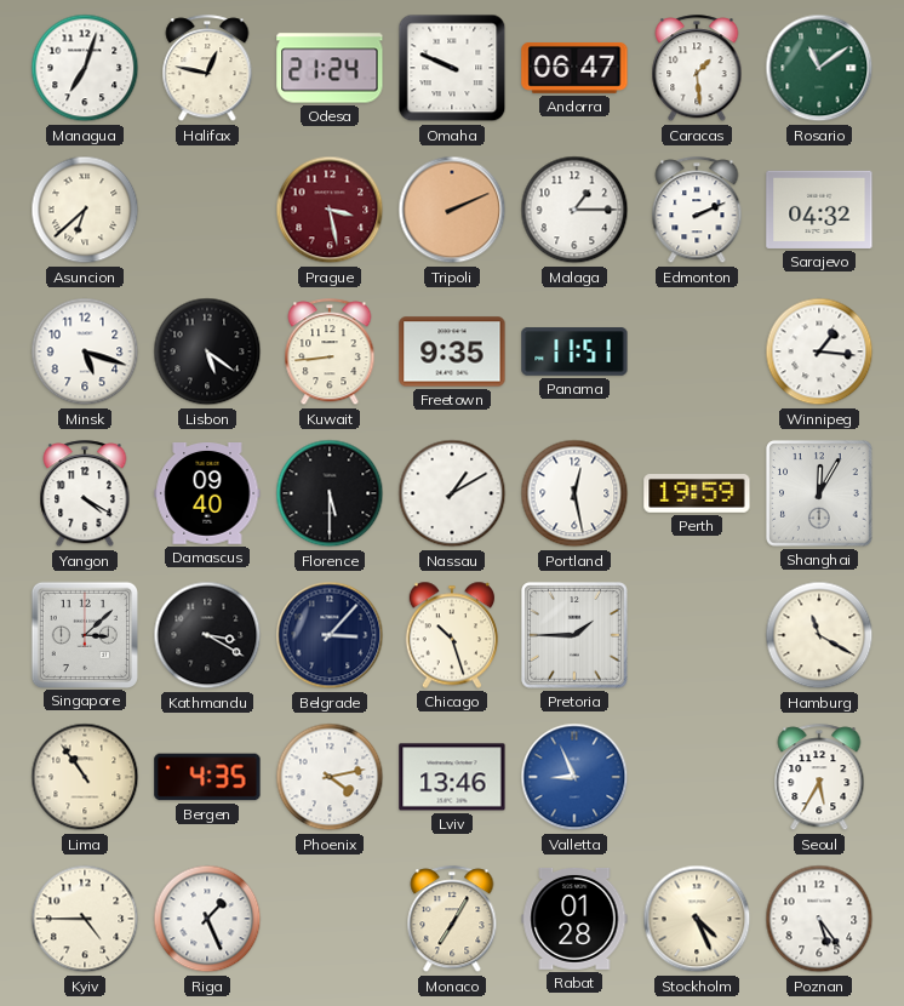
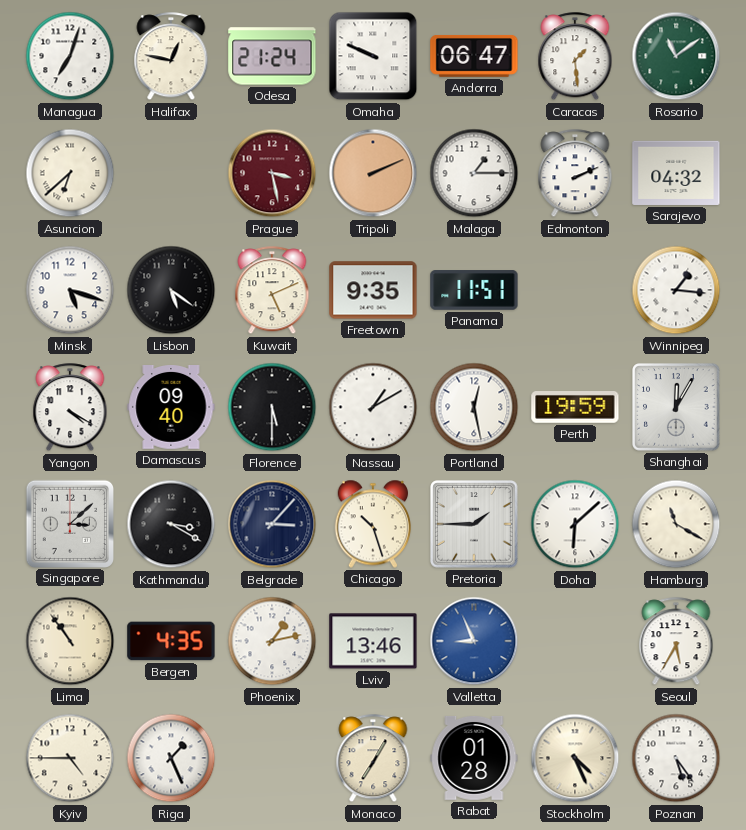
Kuwait: 8:44 -> 5:11 (272, 291)
Doha: none -> 6:08 (575, 524)
Phoenix: 4:13 -> 1:13 (272, 641)
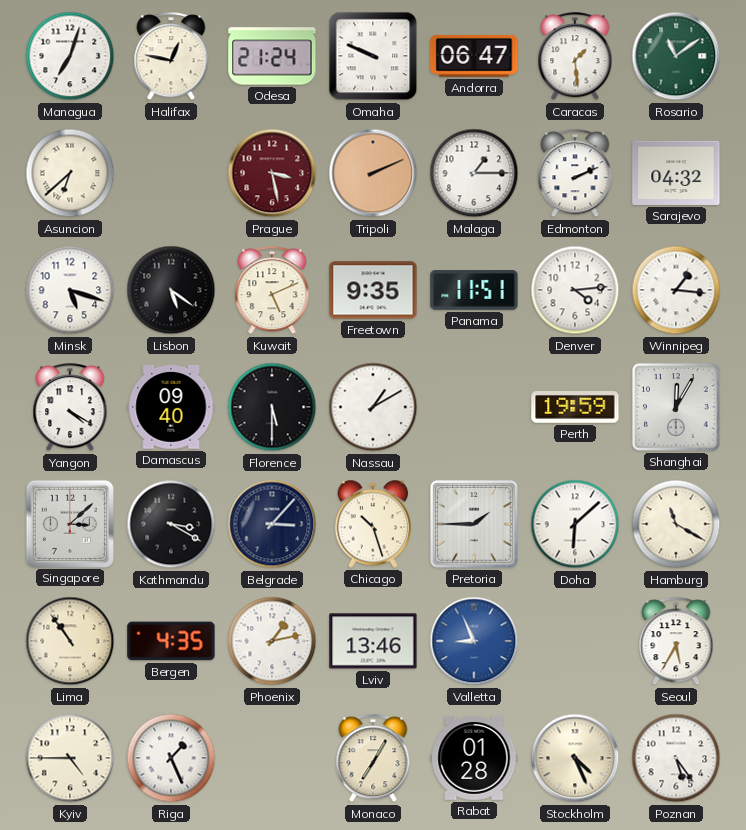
Denver: none -> 4:14 (575, 290)
Portland: 12:28 -> none (474, 407)
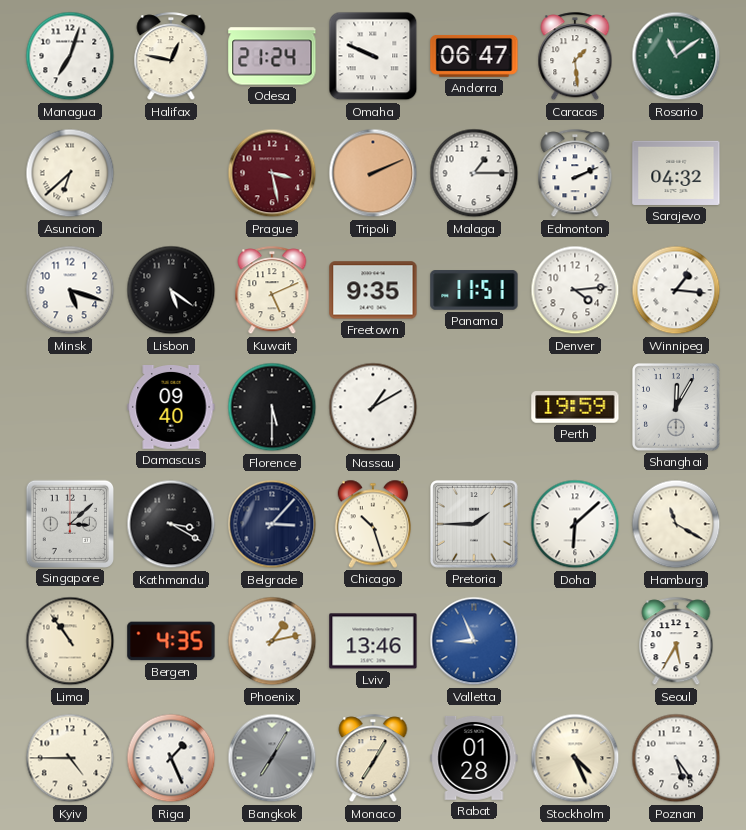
Yangon: 4:20 -> none (70, 408)
Bangkok: none -> 7:05 (272, 758)
